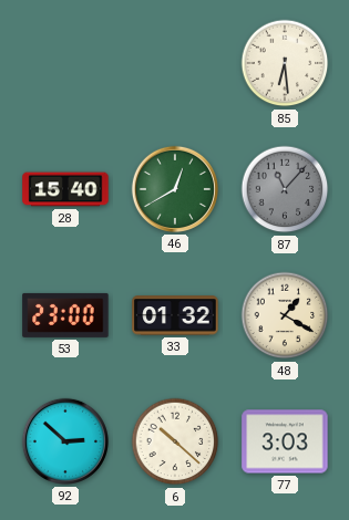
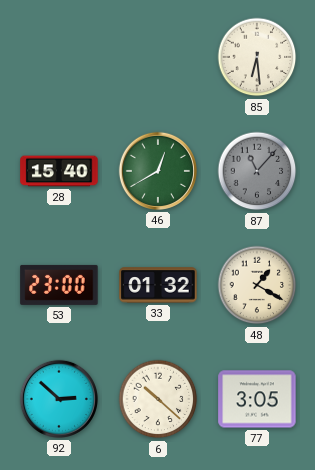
77: 3:03 -> 3:05 (257, 399)
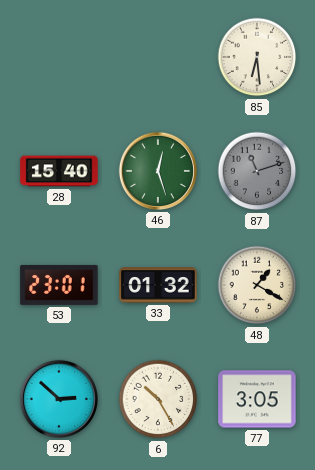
46: 12:40 -> 12:27 (158, 171)
87: 11:07 -> 11:12 (257, 171)
53: 23:00 -> 23:01 (59, 285)
6: 10:22 -> 10:25 (158, 399)
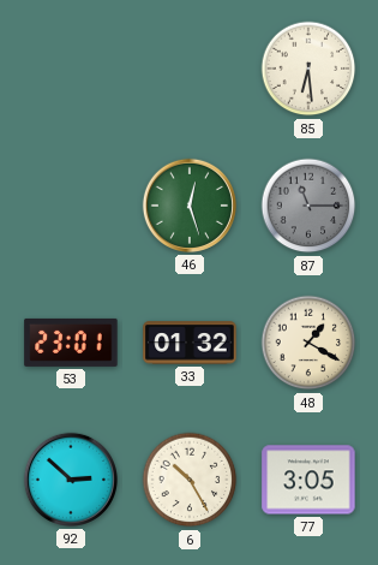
28: 15:40 -> none (59, 171)
87: 11:12 -> 11:15 (308, 206)
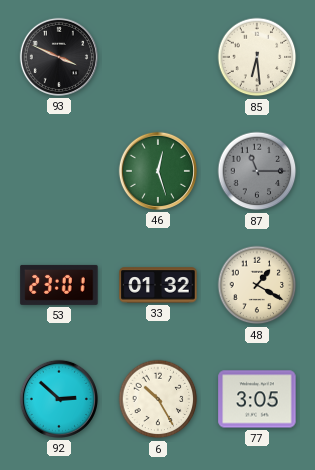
93: none -> 3:49 (59, 57)
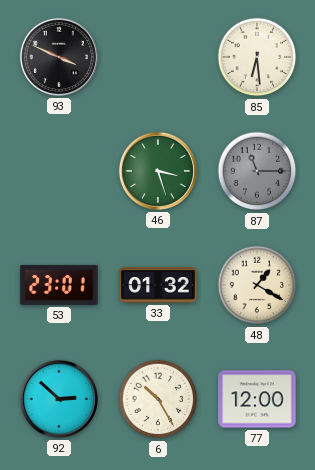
46: 12:27 -> 3:27 (158, 171)
77: 3:05 -> 12:00 (257, 399)
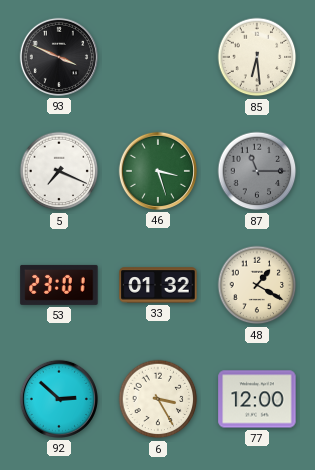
5: none -> 7:19 (59, 171)
6: 10:25 -> 3:25 (158, 399)
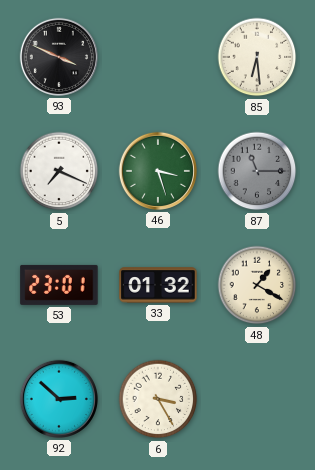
77: 12:00 -> none (257, 399)
